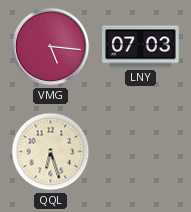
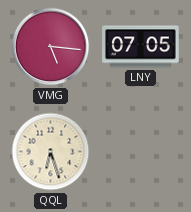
LNY: 07:03 -> 07:05 (141, 47)
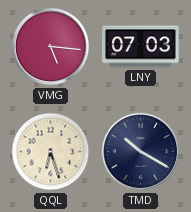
LNY: 07:05 -> 07:03 (141, 47)
TMD: none -> 10:20 (141, 152)
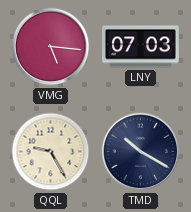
QQL: 6:27 -> 9:25 (51, 152)
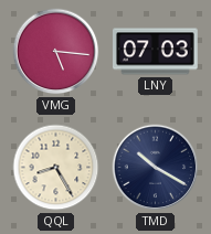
QQL: 9:25 -> 8:25 (56, 168)
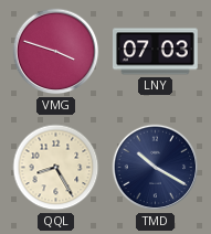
VMG: 5:16 -> 3:48 (56, 52)
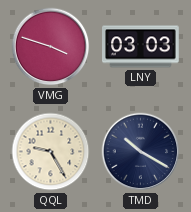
LNY: 07:03 -> 03:03 (141, 47)
QQL: 8:25 -> 9:25 (51, 152)
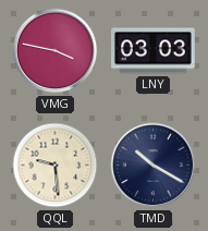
VMG: 3:48 -> 3:47 (56, 51)
QQL: 9:25 -> 9:29 (56, 166)
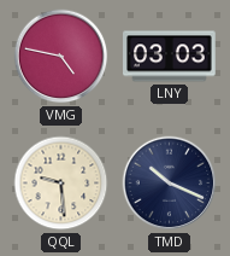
VMG: 3:47 -> 4:47 (61, 57)
TMD: 10:20 -> 10:19 (170, 184)
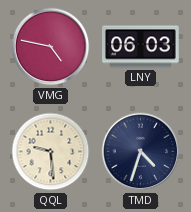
LNY: 03:03 -> 06:03 (141, 47)
TMD: 10:19 -> 4:33 (141, 152)
